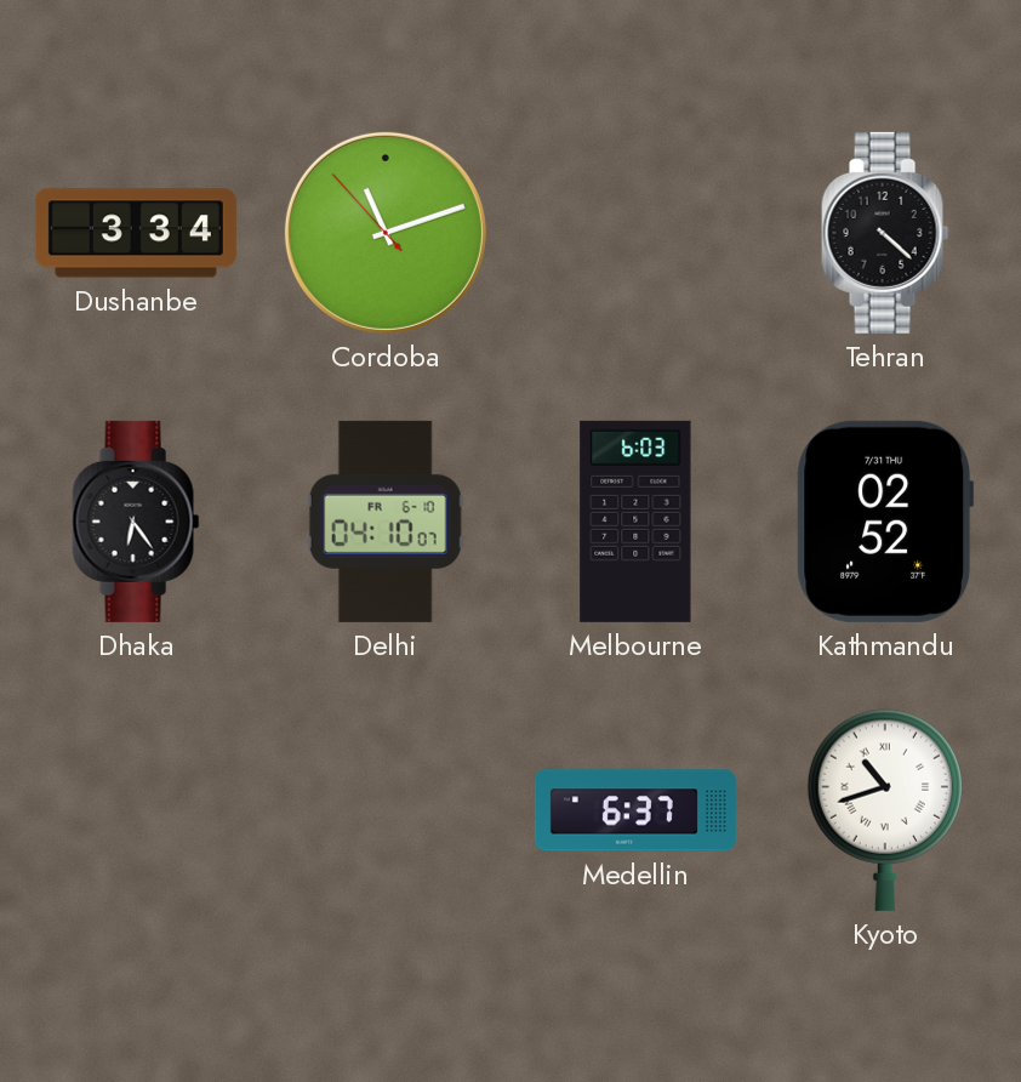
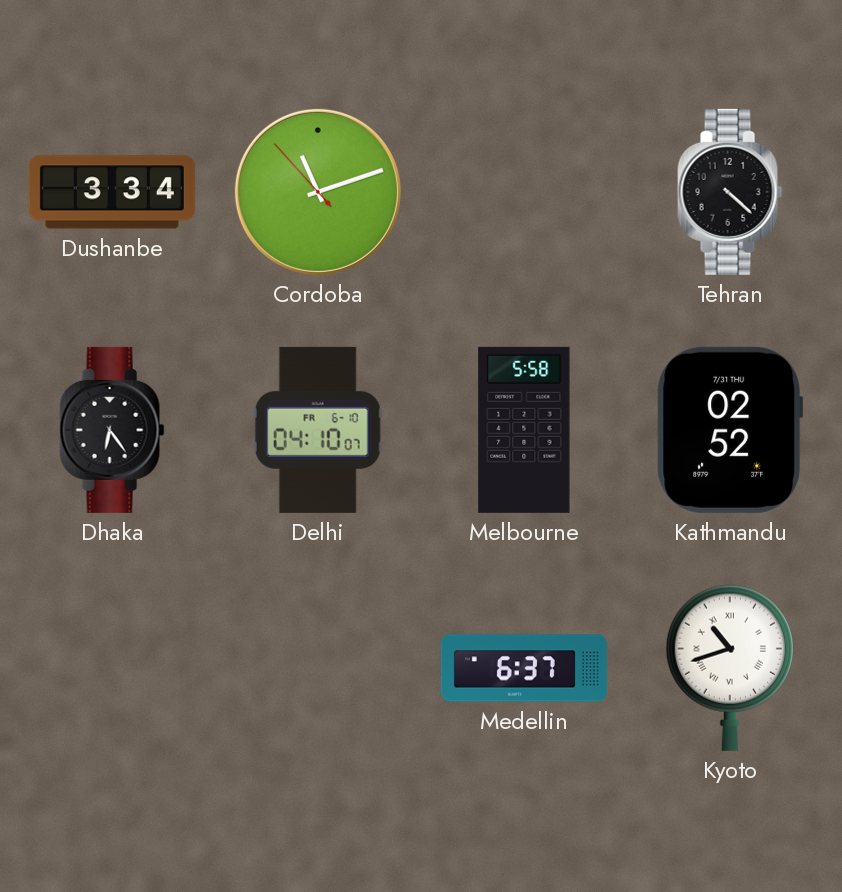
Melbourne: 6:03 -> 5:58 (524, 430)
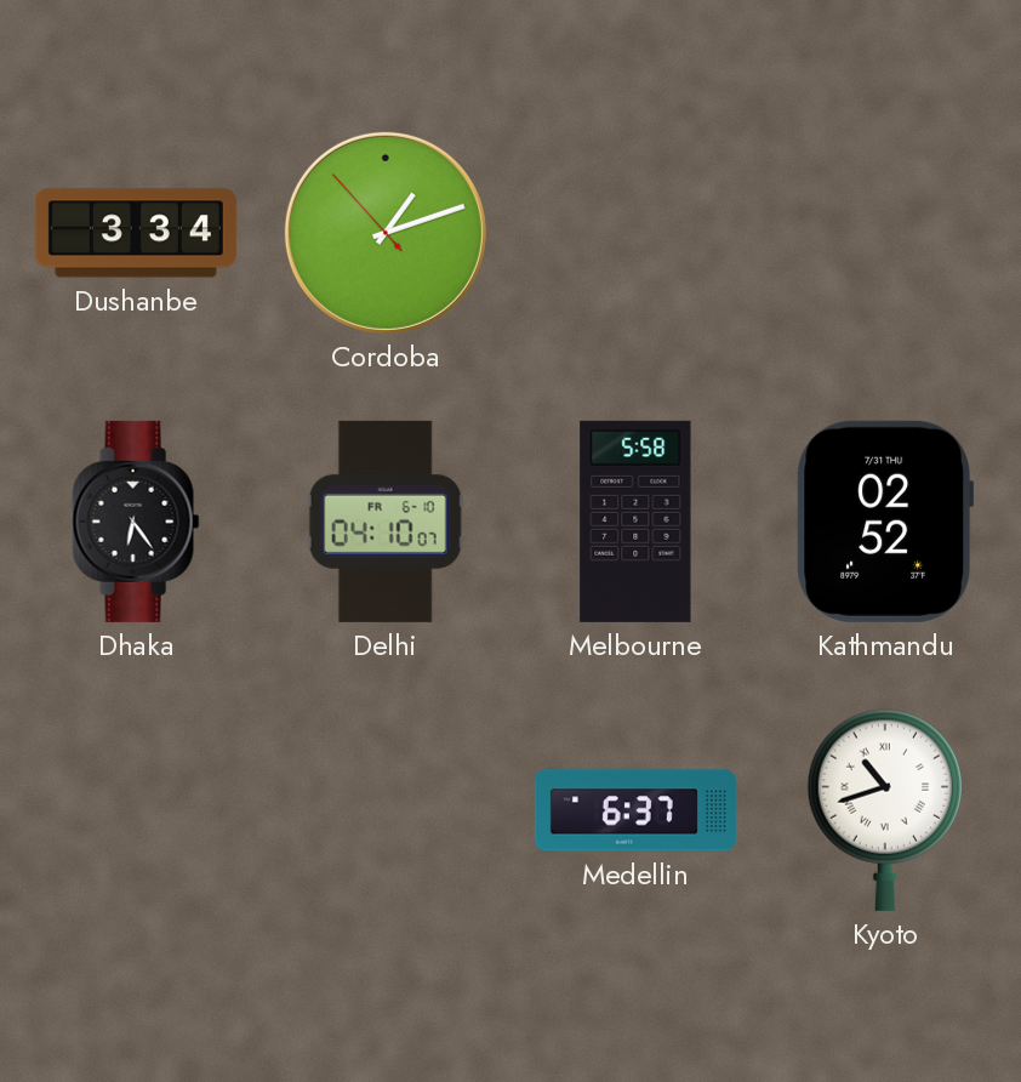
Cordoba: 11:11 -> 1:11 (386, 233)
Tehran: 4:22 -> none (730, 192)
